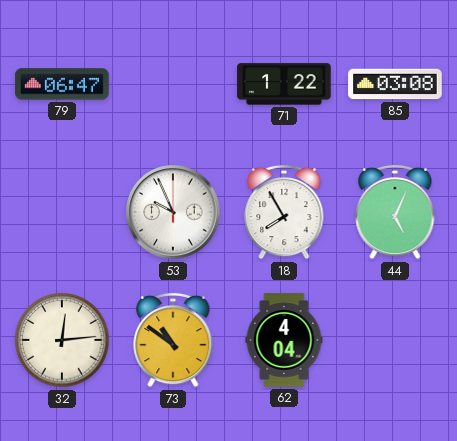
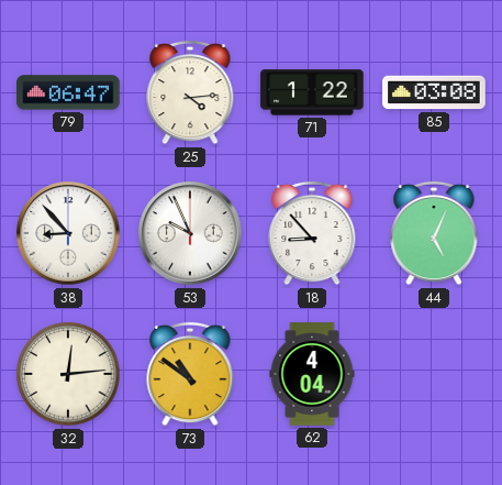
25: none -> 4:14 (190, 92)
38: none -> 8:53 (68, 233)
18: 7:55 -> 8:53 (312, 233)
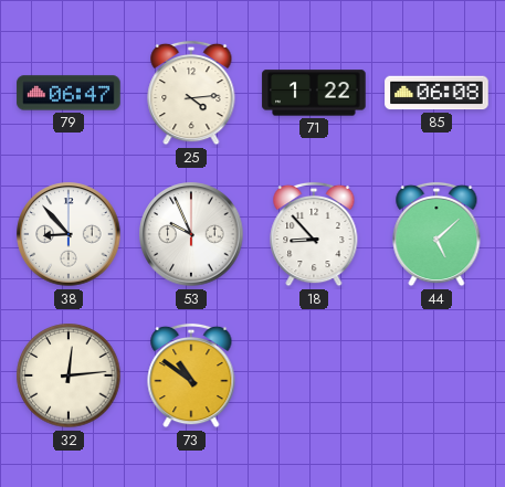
85: 03:08 -> 06:08 (436, 93)
44: 5:04 -> 5:08 (436, 234)
62: 4:04 -> none (312, 374)
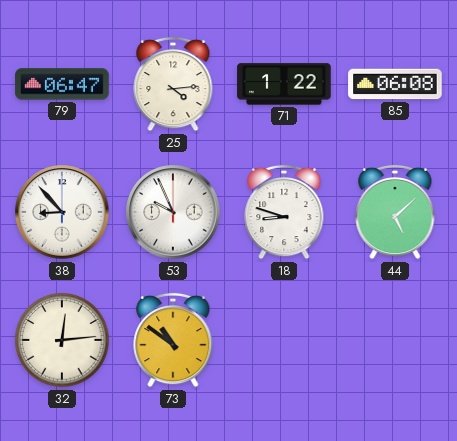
18: 8:53 -> 8:48 (284, 212)
